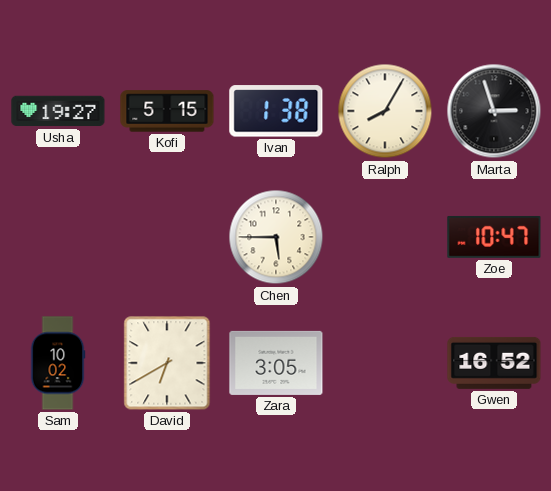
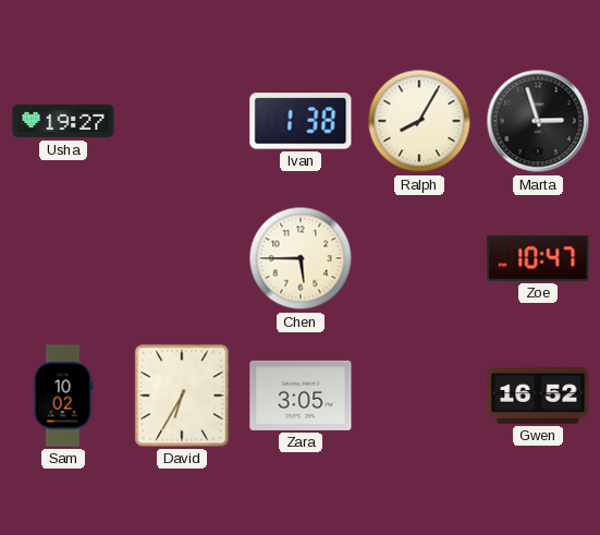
Kofi: 5:15 -> none (167, 111)
David: 6:40 -> 6:35 (182, 396)
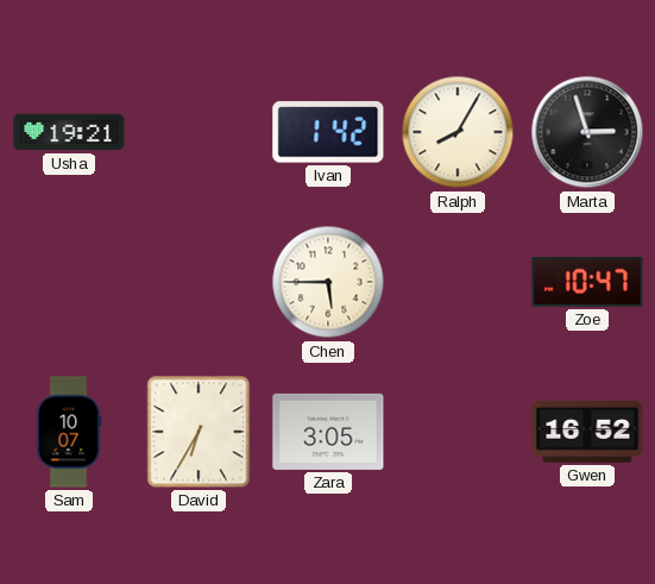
Usha: 19:27 -> 19:21 (69, 132)
Ivan: 1:38 -> 1:42 (328, 132)
Sam: 10:02 -> 10:07 (69, 432)
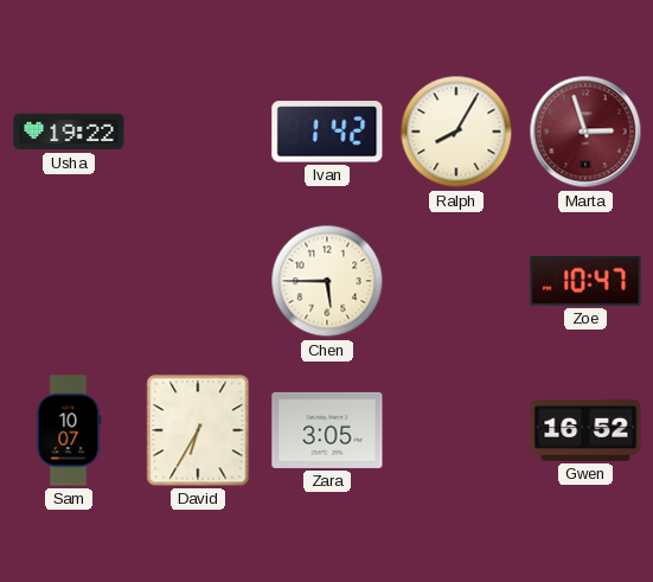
Usha: 19:21 -> 19:22 (69, 132)
Marta dial: black -> burgundy (585, 132)
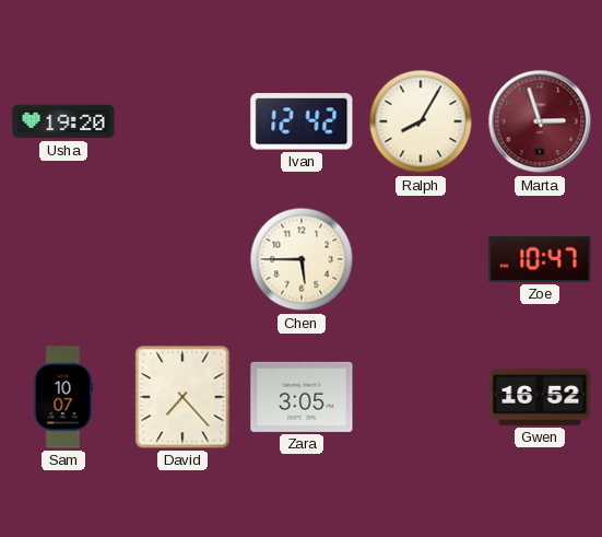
Usha: 19:22 -> 19:20 (63, 121)
Ivan: 1:42 -> 12:42 (302, 121)
David: 6:35 -> 7:23 (182, 397)
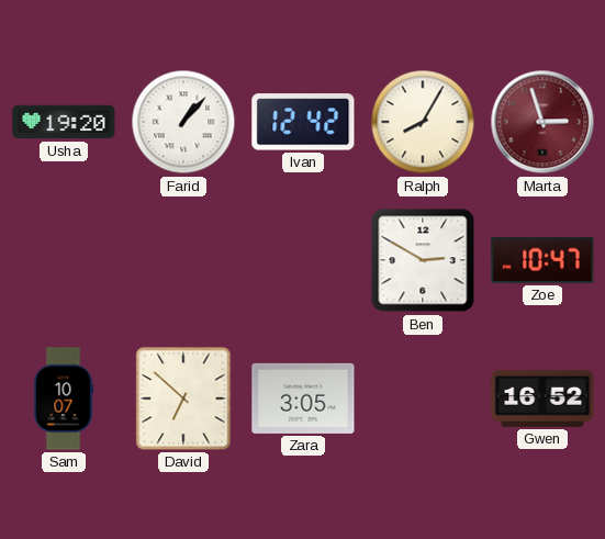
Farid: none -> 1:07 (183, 122)
Chen: 5:45 -> none (302, 259)
Ben: none -> 2:50 (423, 260)
David: 7:23 -> 6:52 (183, 398)
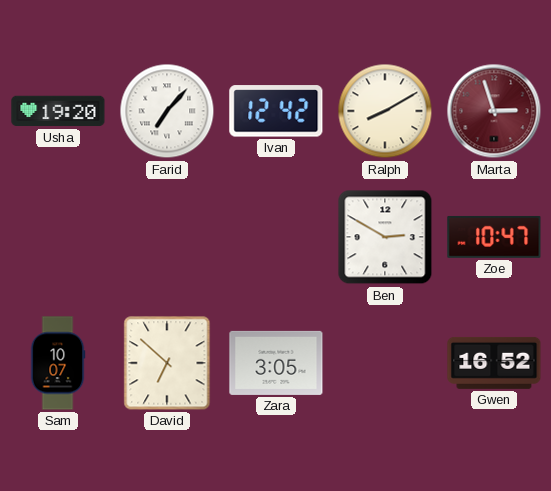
Farid: 1:07 -> 7:07 (167, 111)
Ralph: 8:05 -> 8:10 (385, 111)
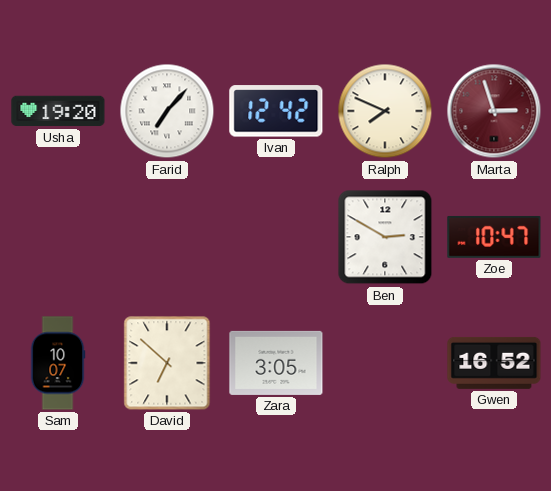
Ralph: 8:10 -> 7:49 (385, 111)
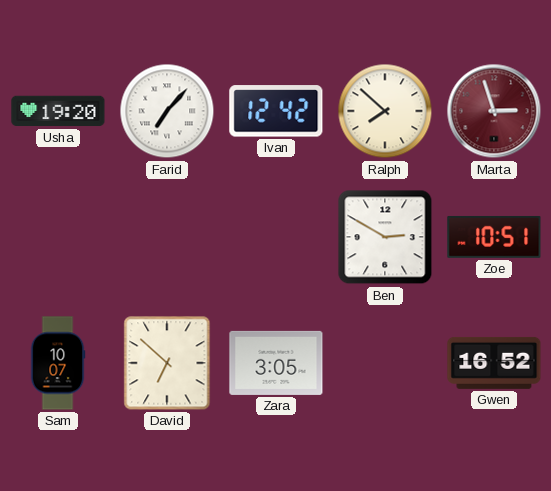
Ralph: 7:49 -> 7:52 (385, 111)
Zoe: 10:47 -> 10:51 (494, 237)
